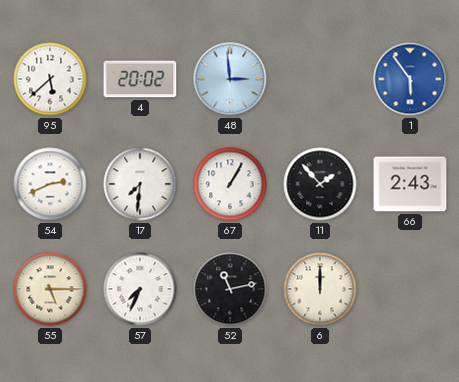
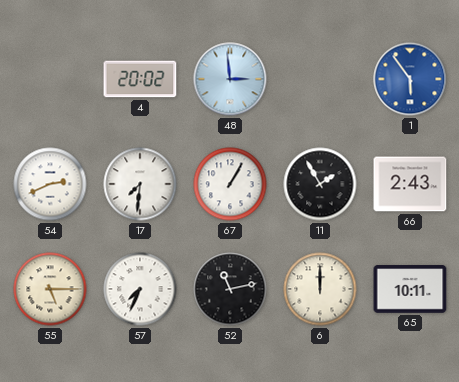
95: 5:38 -> none (50, 79)
11: 1:53 -> 1:55 (320, 184)
65: none -> 10:11 (410, 289)
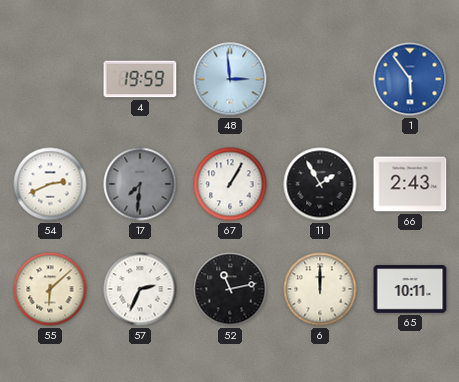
4: 20:02 -> 19:59 (140, 79)
17 dial: white -> grey (140, 184)
55: 5:15 -> 6:08 (50, 289)
57: 7:34 -> 2:34 (140, 289)
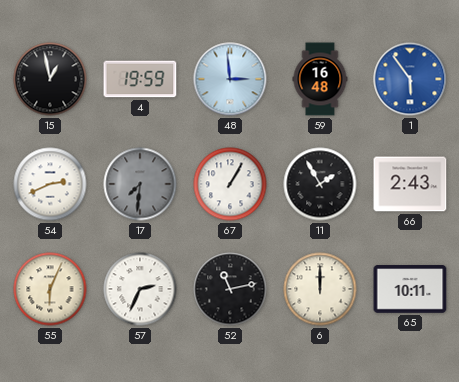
15: none -> 12:58 (50, 79)
59: none -> 16:48 (320, 79)
55: 6:08 -> 6:04 (50, 289)
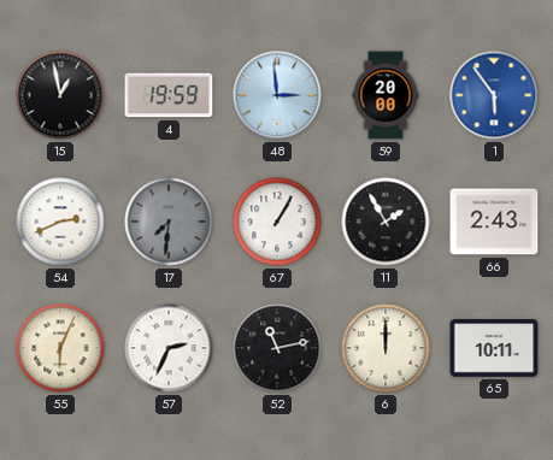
59: 16:48 -> 20:00 (386, 95)
